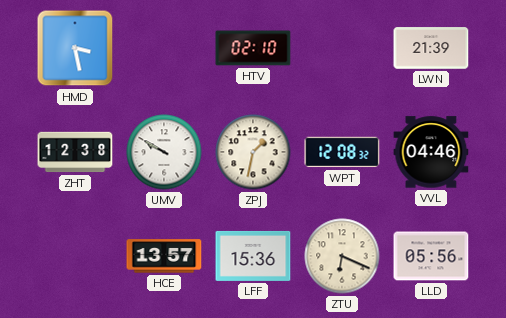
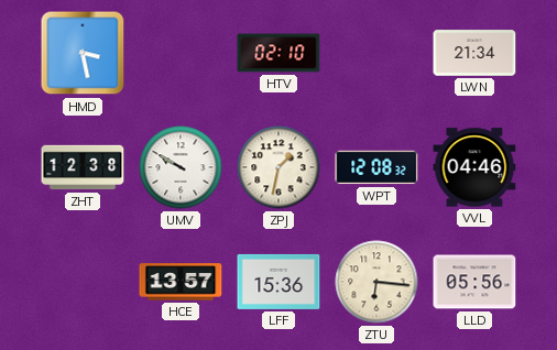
LWN: 21:39 -> 21:34 (474, 53)
ZTU: 6:19 -> 6:16 (376, 282)
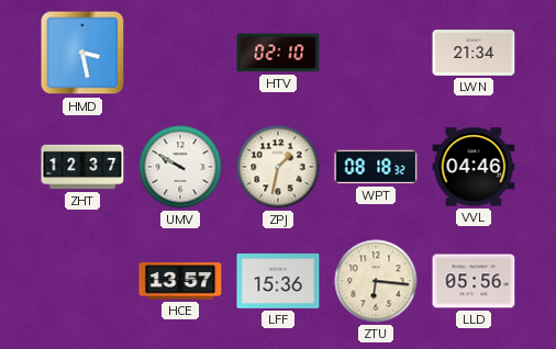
ZHT: 12:38 -> 12:37 (82, 167)
WPT: 12:08 -> 08:18 (376, 167)
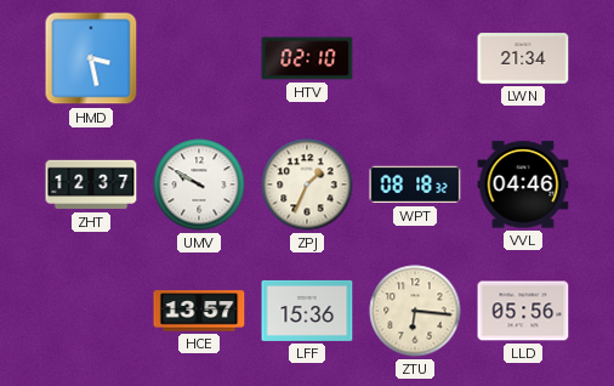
ZPJ: 1:32 -> 1:34 (307, 185)
